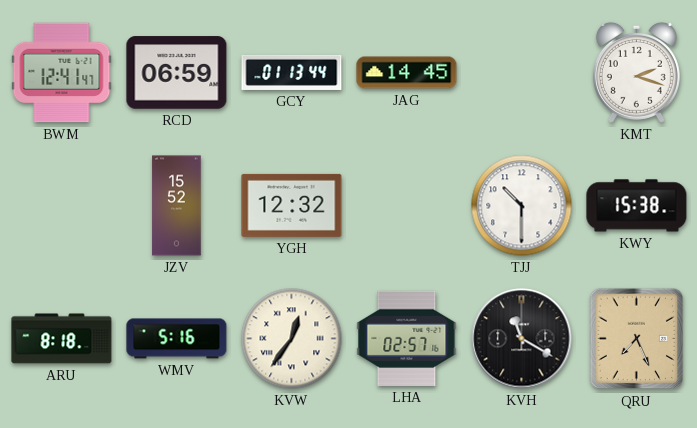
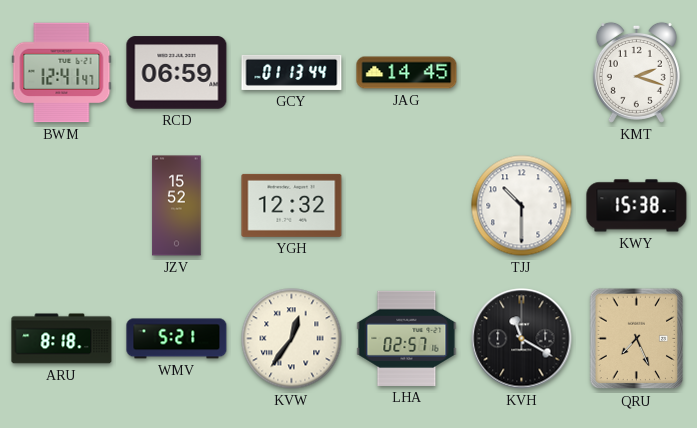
WMV: 5:16 -> 5:21 (177, 339)
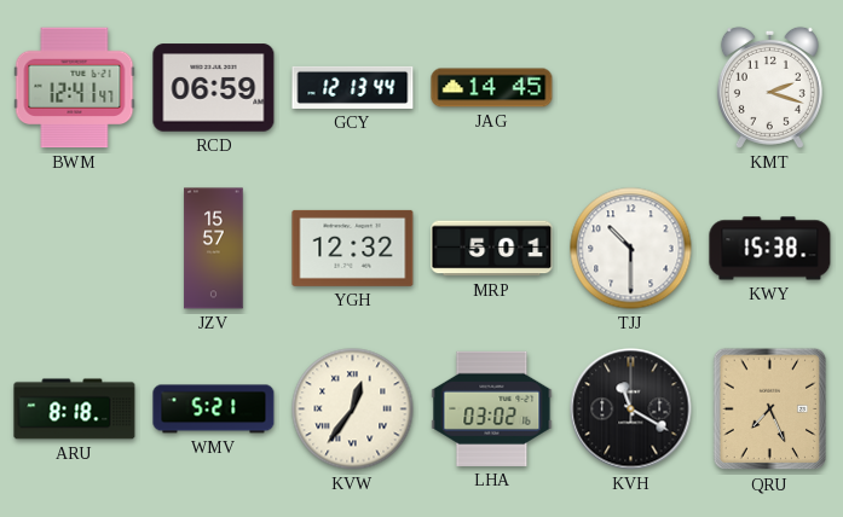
GCY: 01:13 -> 12:13 (353, 87)
JZV: 15:52 -> 15:57 (214, 249)
MRP: none -> 5:01 (492, 249)
LHA: 02:57 -> 03:02 (492, 408)
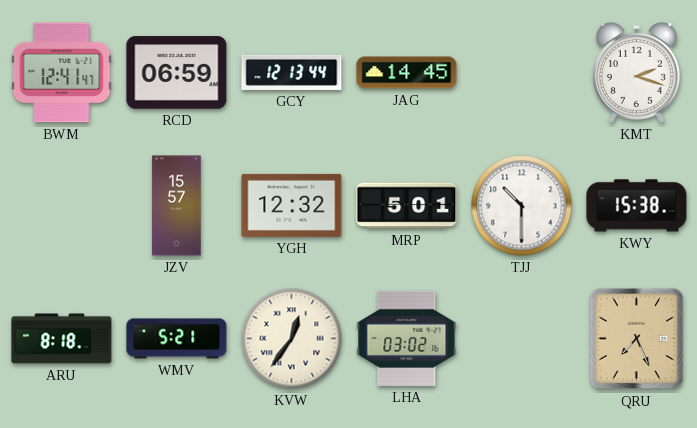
KVH: 11:20 -> none (631, 409)
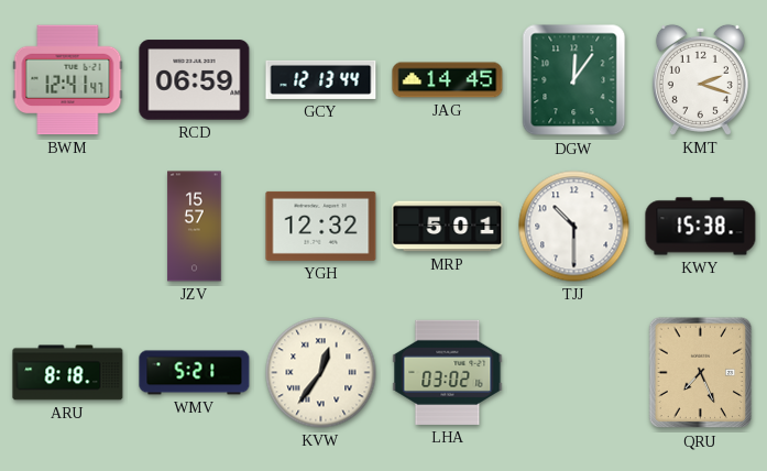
DGW: none -> 12:06 (574, 80)
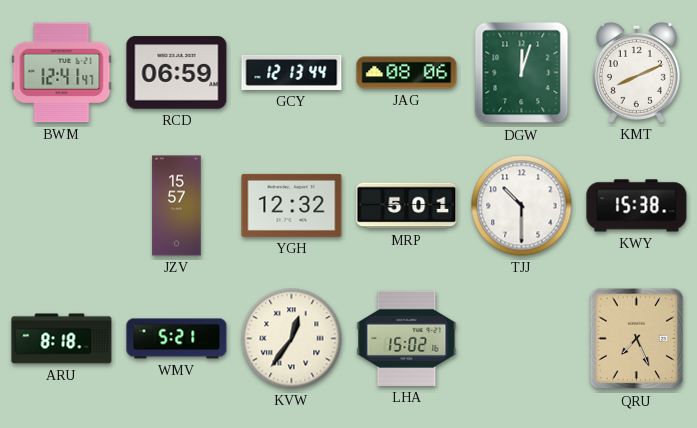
JAG: 14:45 -> 08:06 (407, 73)
DGW: 12:06 -> 12:03 (522, 73)
KMT: 2:18 -> 8:11 (636, 72)
LHA: 03:02 -> 15:02 (407, 338)
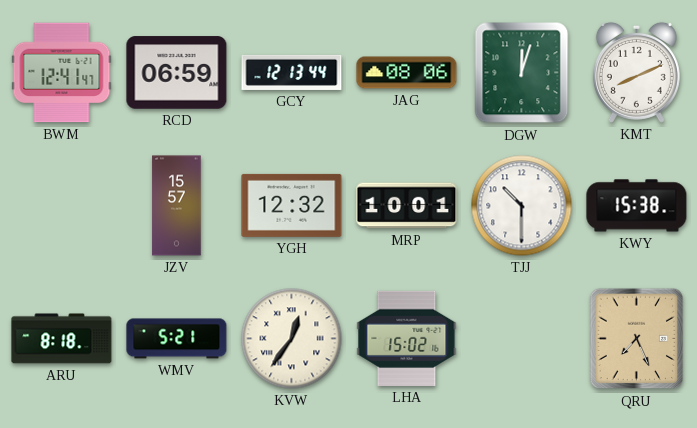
MRP: 5:01 -> 10:01 (407, 206)
